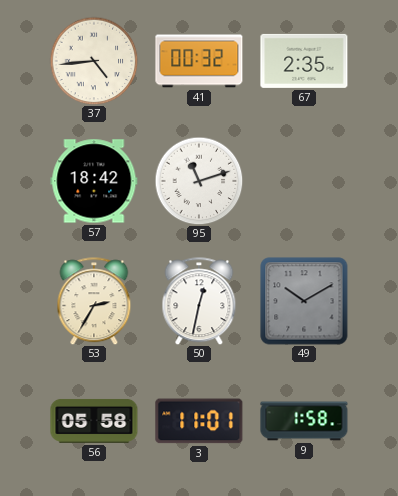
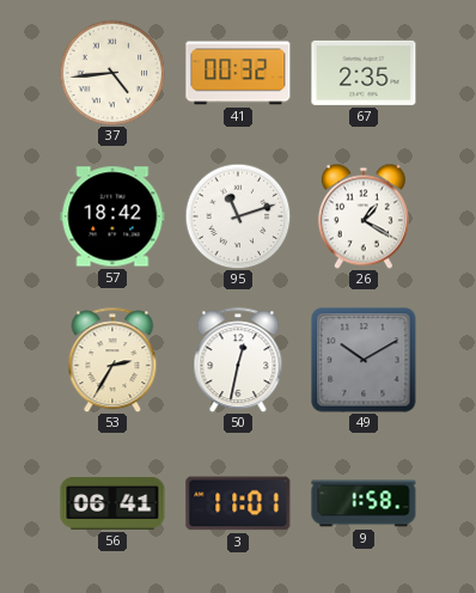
26: none -> 1:20 (364, 216)
56: 05:58 -> 06:41 (112, 503)
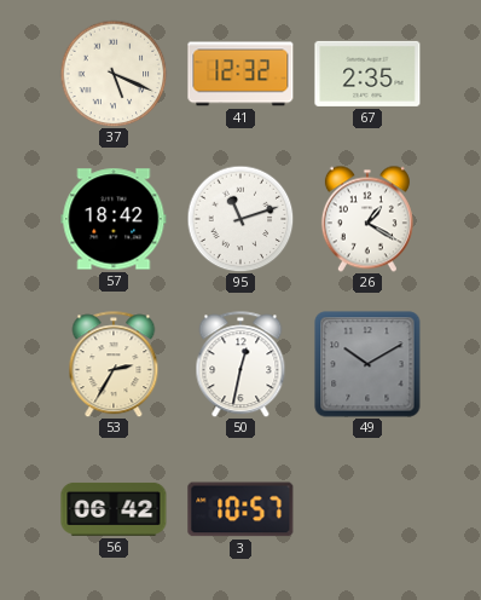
37: 4:44 -> 5:19 (114, 74)
41: 00:32 -> 12:32 (240, 74)
56: 06:41 -> 06:42 (114, 509)
3: 11:01 -> 10:57 (240, 509)
9: 1:58 -> none (364, 503)
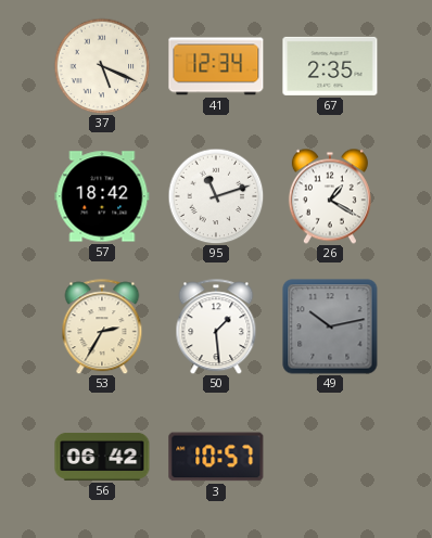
41: 12:32 -> 12:34 (216, 66)
50: 12:32 -> 1:29 (216, 326)
49: 10:10 -> 10:13 (330, 326)
